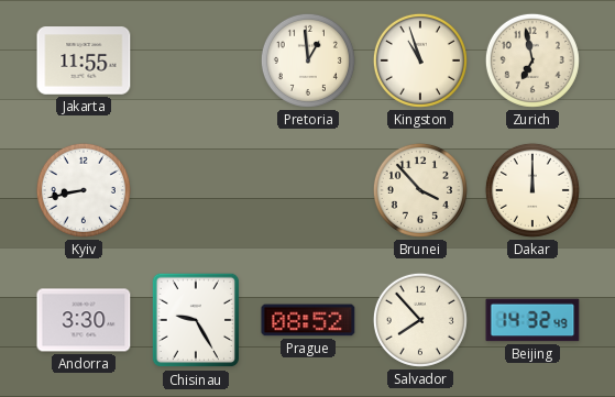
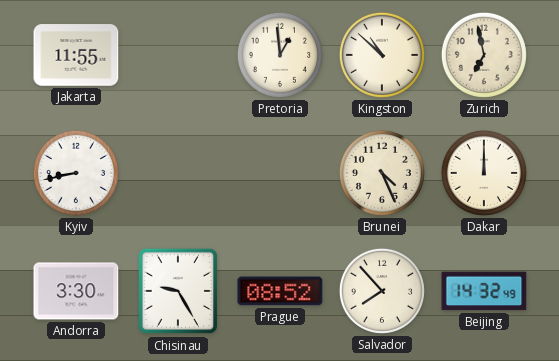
Kingston: 10:57 -> 10:52 (382, 55)
Brunei: 3:53 -> 4:26 (382, 173)
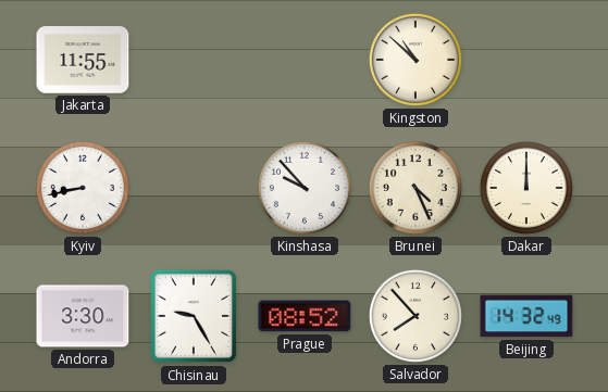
Pretoria: 12:59 -> none (280, 55)
Zurich: 6:58 -> none (484, 55)
Kinshasa: none -> 9:53 (305, 188)
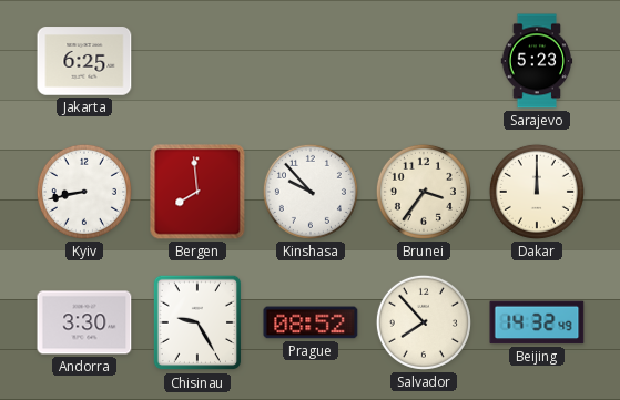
Jakarta: 11:55 -> 6:25 (84, 61)
Kingston: 10:52 -> none (415, 60)
Sarajevo: none -> 5:23 (537, 61)
Bergen: none -> 7:59 (197, 192)
Brunei: 4:26 -> 3:36 (424, 192)
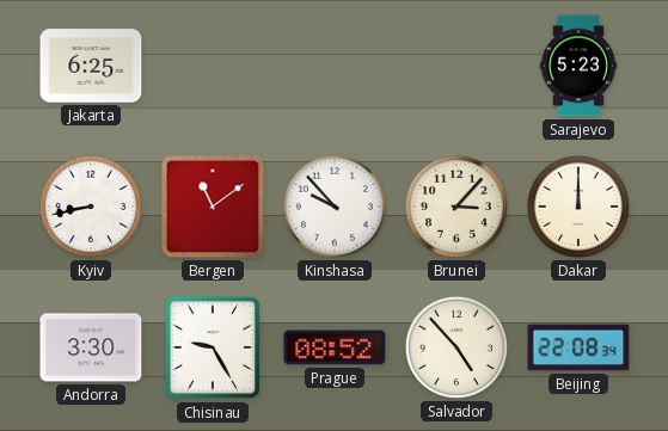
Bergen: 7:59 -> 11:09 (213, 207)
Brunei: 3:36 -> 3:07 (456, 207)
Salvador: 7:53 -> 4:53 (456, 347)
Beijing: 14:32 -> 22:08 (578, 347)
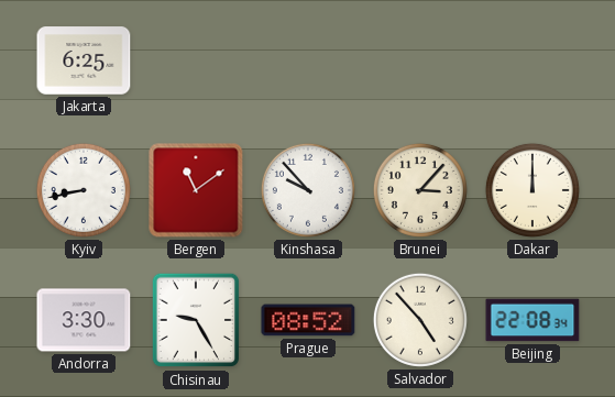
Sarajevo: 5:23 -> none (578, 66)
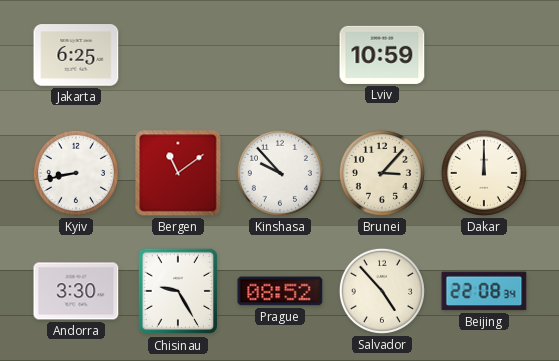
Lviv: none -> 10:59 (382, 55)
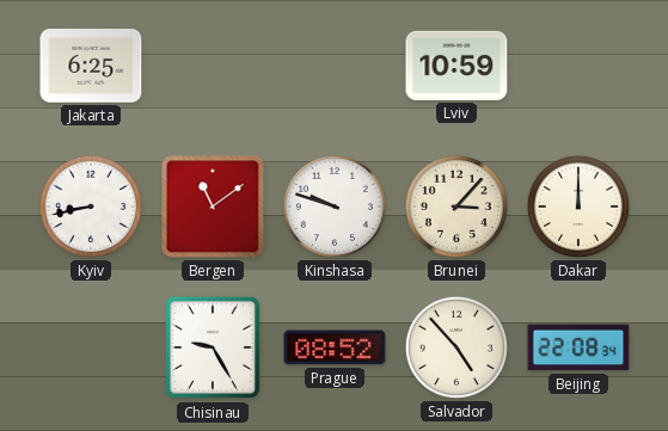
Kinshasa: 9:53 -> 9:48 (335, 207)
Andorra: 3:30 -> none (76, 291)
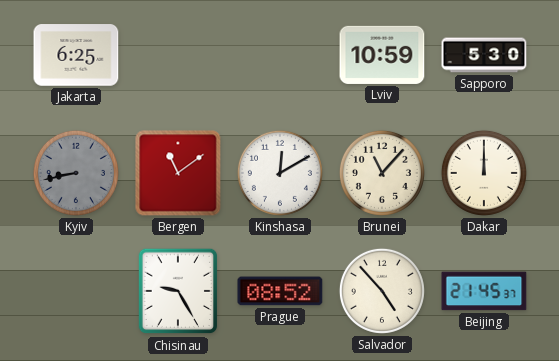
Sapporo: none -> 5:30 (484, 55)
Kyiv dial: white -> grey (76, 173)
Kinshasa: 9:48 -> 12:10 (280, 173)
Brunei: 3:07 -> 11:07 (382, 173)
Beijing: 22:08 -> 21:45 (484, 291)
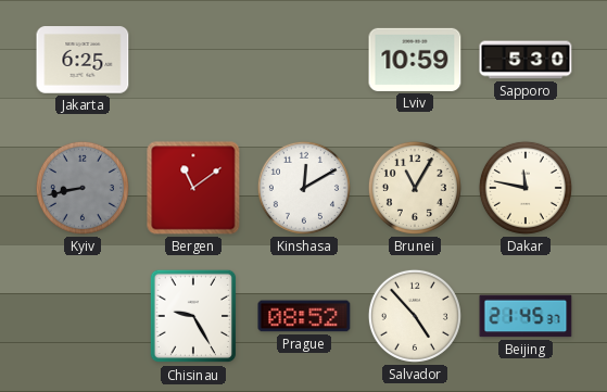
Brunei: 11:07 -> 11:05 (415, 188)
Dakar: 12:00 -> 11:47 (526, 188)
